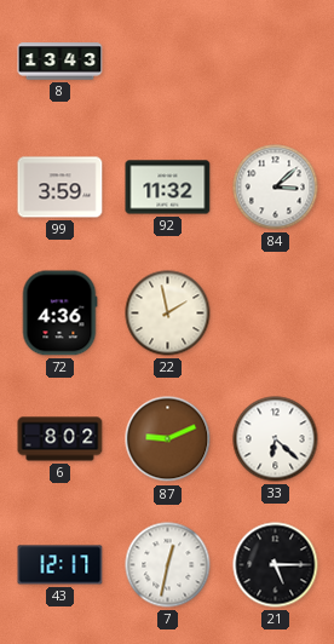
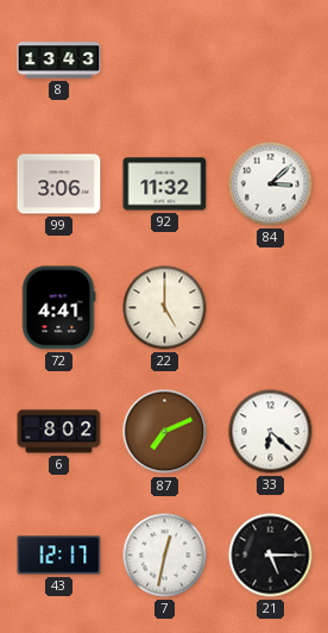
99: 3:59 -> 3:06 (59, 184)
72: 4:36 -> 4:41 (58, 308)
22: 1:58 -> 5:00 (165, 308)
87: 9:11 -> 7:11 (165, 432)
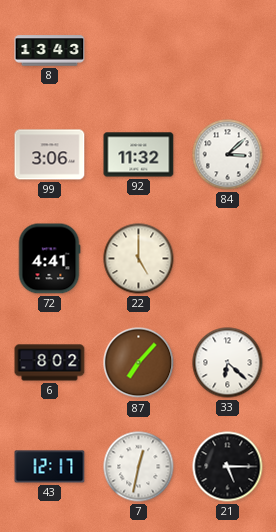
87: 7:11 -> 7:07 (139, 363)
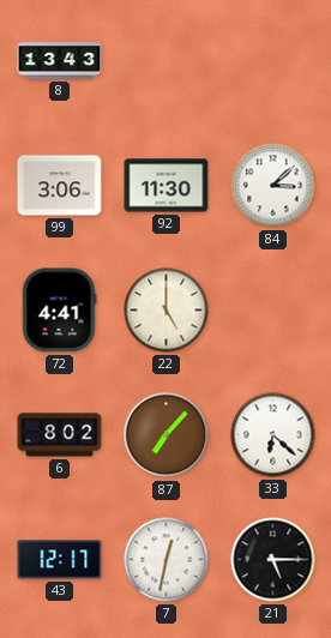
92: 11:32 -> 11:30 (167, 186)
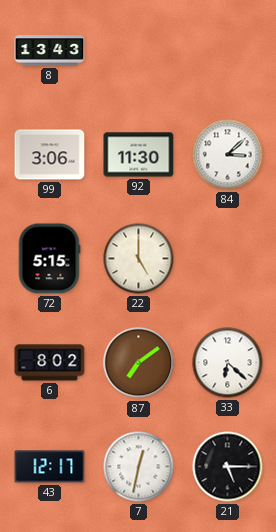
72: 4:41 -> 5:15 (49, 259)
87: 7:07 -> 7:09 (139, 363)
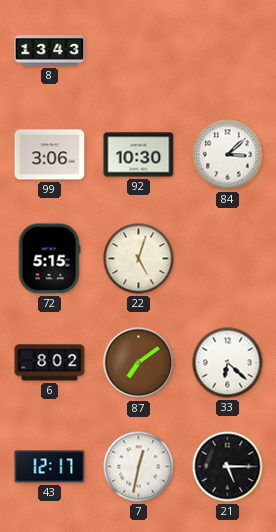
92: 11:30 -> 10:30 (139, 155)
22: 5:00 -> 5:03 (139, 259)
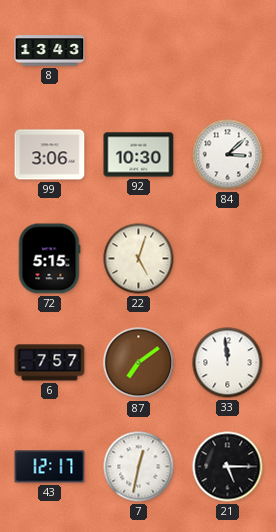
6: 8:02 -> 7:57 (50, 363)
33: 6:22 -> 11:59 (228, 363)
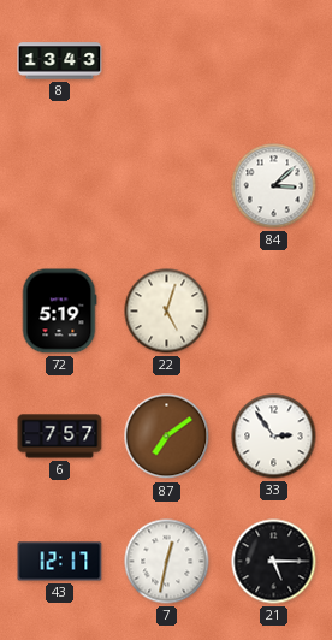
99: 3:06 -> none (50, 155)
92: 10:30 -> none (139, 155)
72: 5:15 -> 5:19 (59, 312)
33: 11:59 -> 2:54 (274, 437)
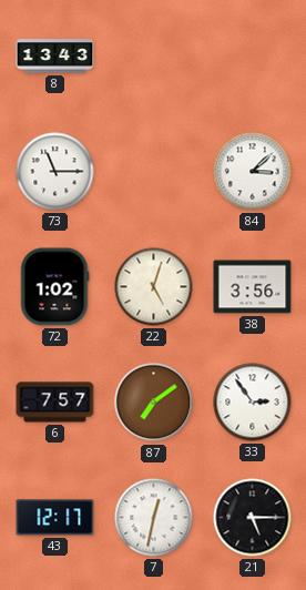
73: none -> 11:15 (55, 172)
72: 5:19 -> 1:02 (54, 287)
38: none -> 3:56 (253, 287)
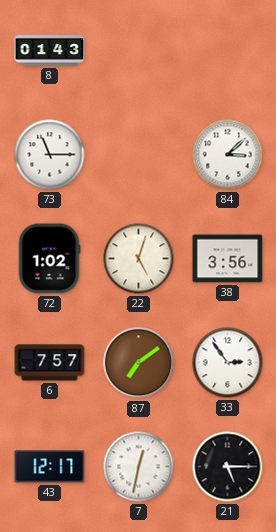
8: 13:43 -> 01:43 (50, 51)
